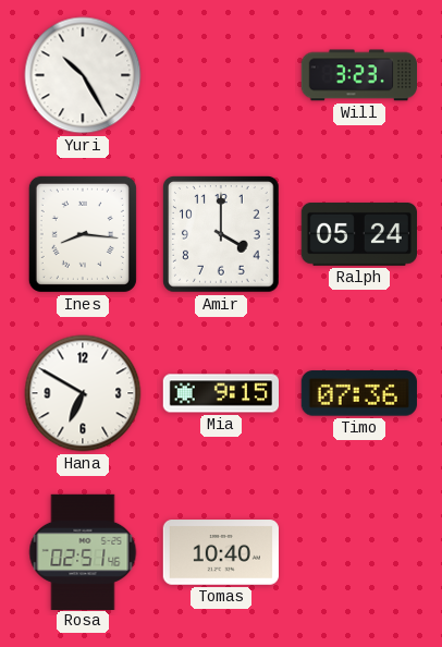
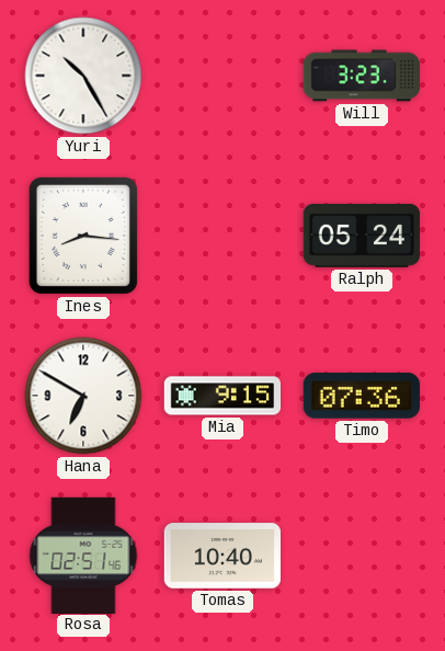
Amir: 4:00 -> none (222, 235)
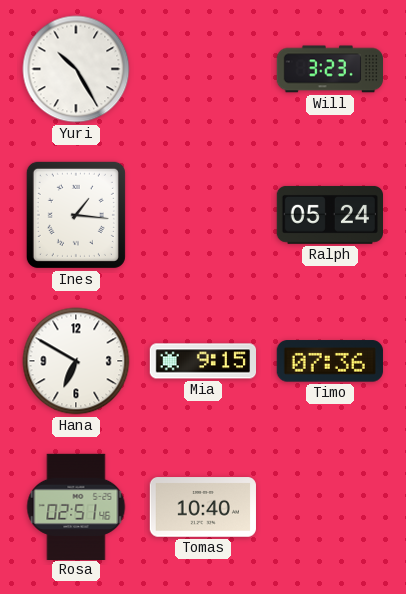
Ines: 8:16 -> 1:16 (76, 215)
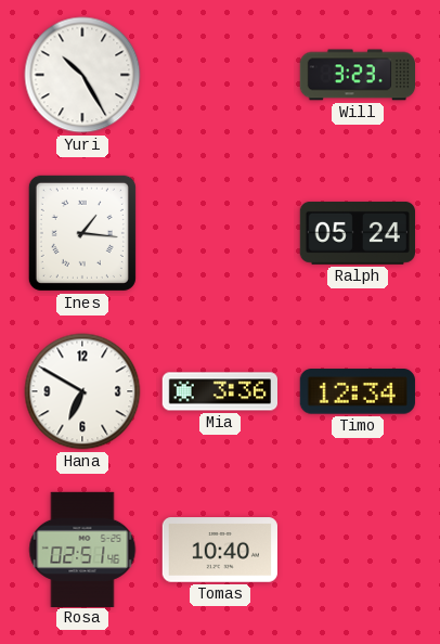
Mia: 9:15 -> 3:36 (219, 391)
Timo: 07:36 -> 12:34 (358, 391)
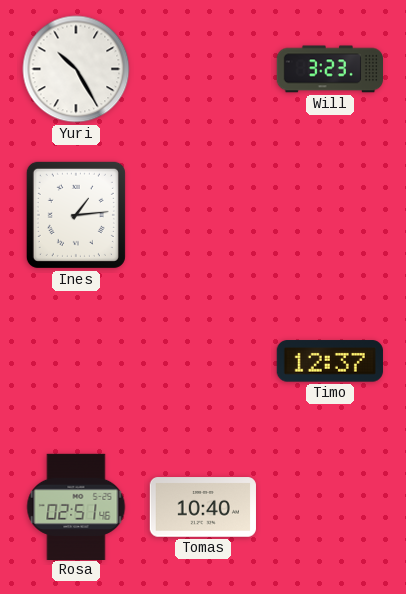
Ines: 1:16 -> 1:14 (76, 215)
Ralph: 05:24 -> none (357, 233)
Hana: 6:50 -> none (82, 391)
Mia: 3:36 -> none (219, 391)
Timo: 12:34 -> 12:37 (330, 361)
